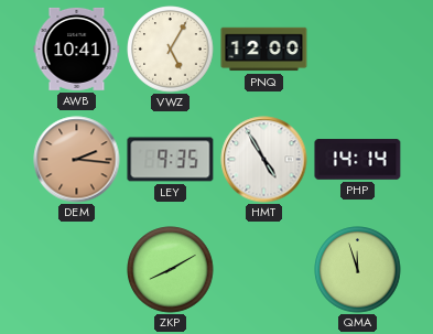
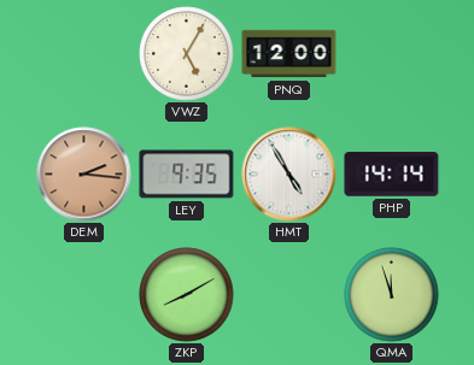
AWB: 10:41 -> none (77, 49)
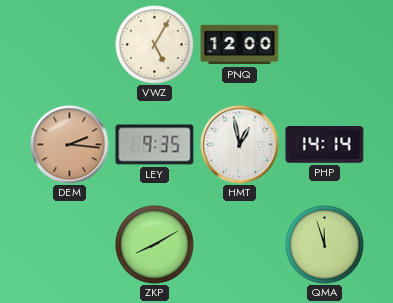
HMT: 4:55 -> 12:58 (240, 145)
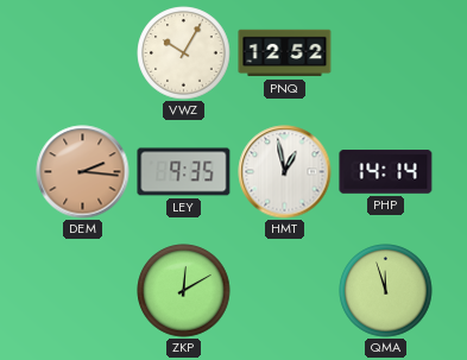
VWZ: 5:05 -> 10:05 (184, 53)
PNQ: 12:00 -> 12:52 (285, 53)
ZKP: 8:10 -> 12:10 (184, 291)
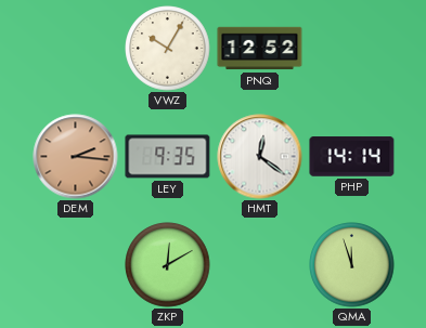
HMT: 12:58 -> 12:21 (260, 157)
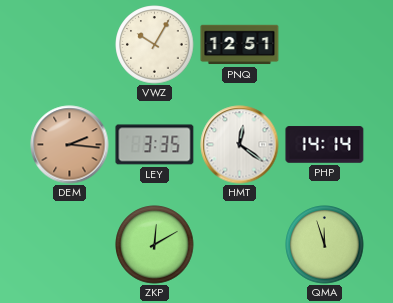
PNQ: 12:52 -> 12:51 (240, 45)
LEY: 9:35 -> 3:35 (155, 145)
